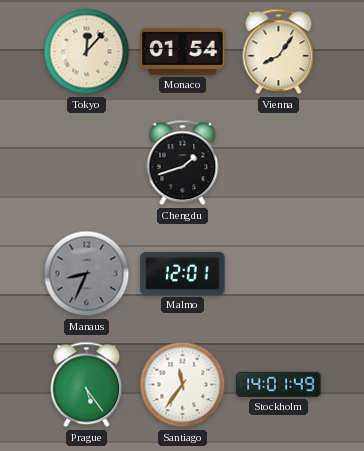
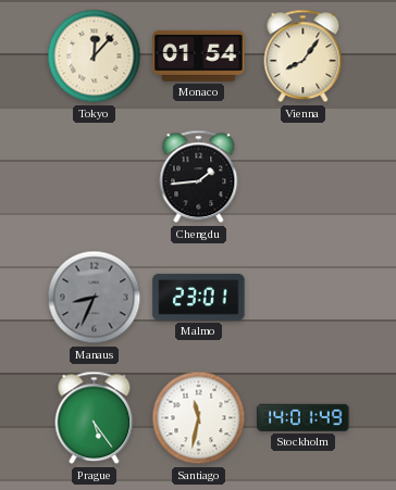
Chengdu: 1:42 -> 1:44 (199, 177)
Malmo: 12:01 -> 23:01 (199, 297)
Santiago: 11:36 -> 11:32 (199, 418)
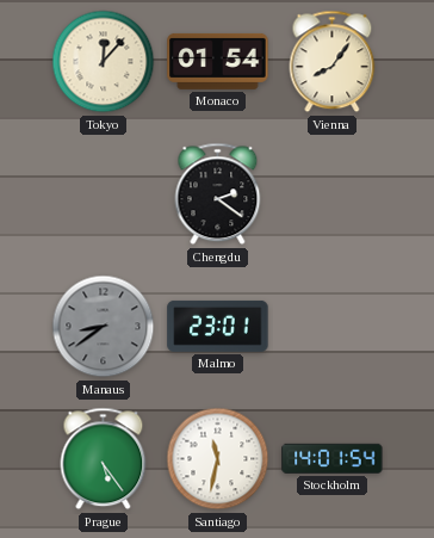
Chengdu: 1:44 -> 2:21 (218, 194)
Manaus: 8:34 -> 8:39 (104, 327)
Stockholm: 14:01:49 -> 14:01:54 (333, 458)
